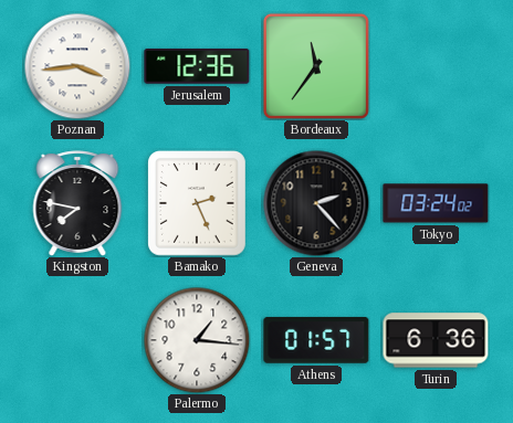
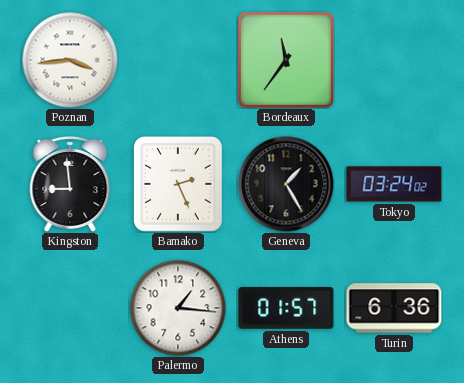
Jerusalem: 12:36 -> none (197, 66)
Kingston: 7:47 -> 8:59 (70, 184)
Geneva: 2:23 -> 1:25 (286, 184)
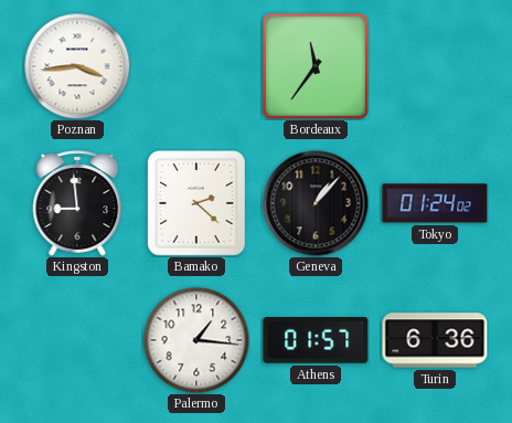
Bamako: 2:26 -> 2:22 (196, 203)
Geneva: 1:25 -> 1:07 (316, 203)
Tokyo: 03:24 -> 01:24 (435, 203)
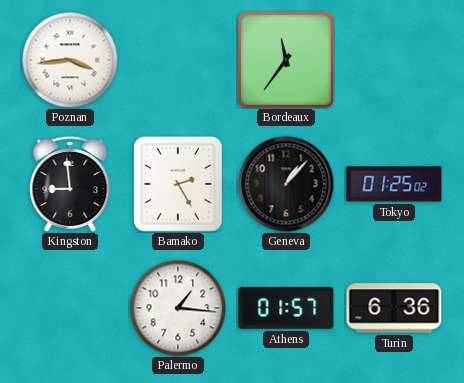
Bamako: 2:22 -> 2:25 (178, 184)
Tokyo: 01:24 -> 01:25 (394, 184)
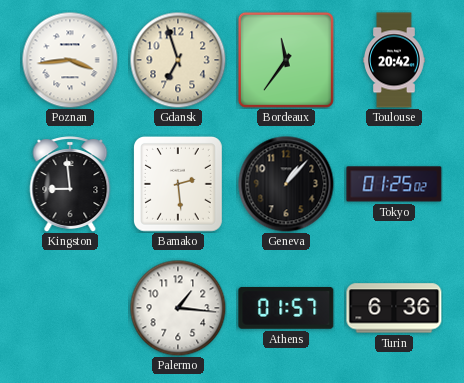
Gdansk: none -> 6:57 (178, 60)
Toulouse: none -> 20:42 (394, 60)
Bamako: 2:25 -> 2:29 (178, 184)
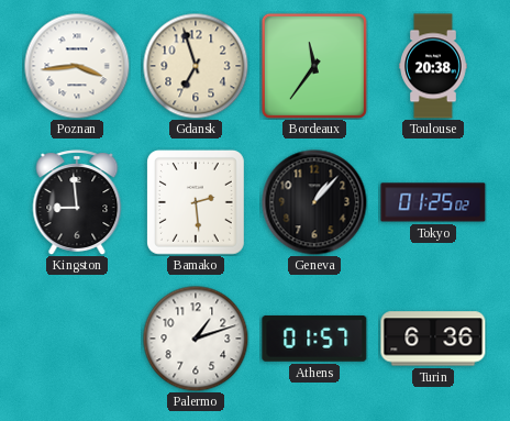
Toulouse: 20:42 -> 20:38 (433, 66)
Palermo: 1:16 -> 1:12 (196, 339)
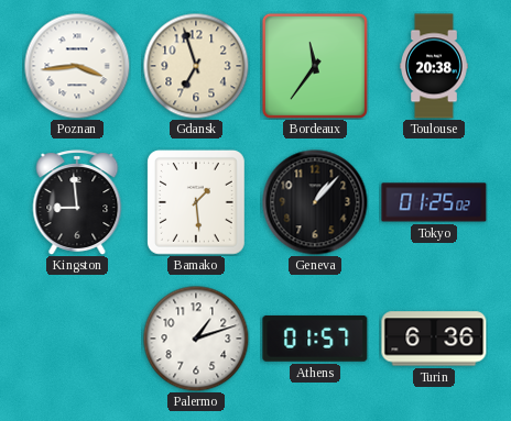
Bamako: 2:29 -> 1:29 (196, 202)
